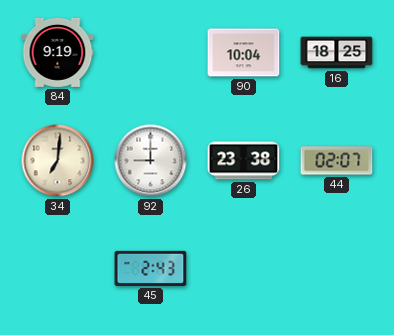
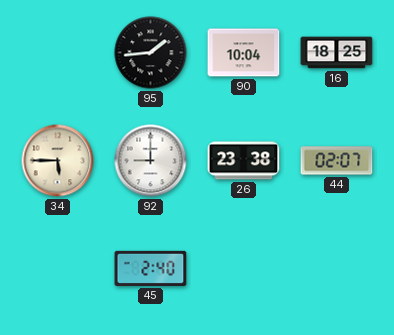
84: 9:19 -> none (58, 52)
95: none -> 1:44 (151, 53)
34: 7:01 -> 5:45 (58, 161)
45: 2:43 -> 2:40 (151, 268)
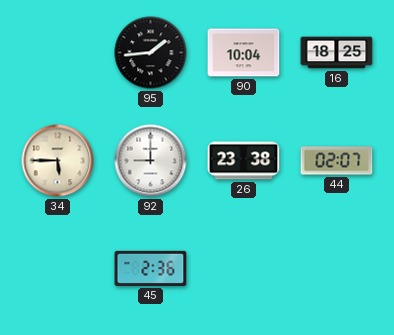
45: 2:40 -> 2:36 (151, 268)
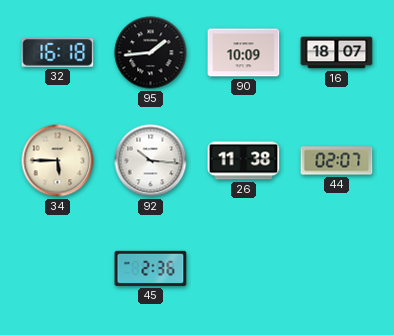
32: none -> 16:18 (58, 53)
90: 10:04 -> 10:09 (244, 53)
16: 18:25 -> 18:07 (337, 53)
92: 9:00 -> 10:16 (151, 161)
26: 23:38 -> 11:38 (244, 161)
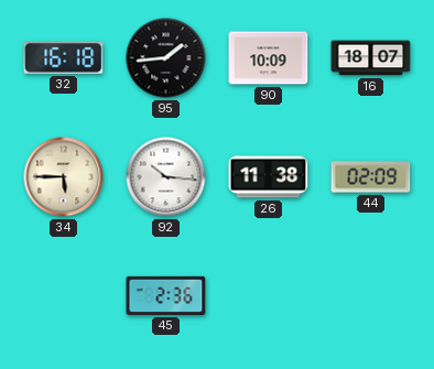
44: 02:07 -> 02:09 (371, 177)
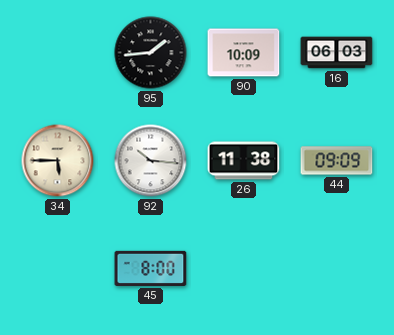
32: 16:18 -> none (64, 58)
16: 18:07 -> 06:03 (337, 53)
44: 02:09 -> 09:09 (337, 161)
45: 2:36 -> 8:00 (151, 268)
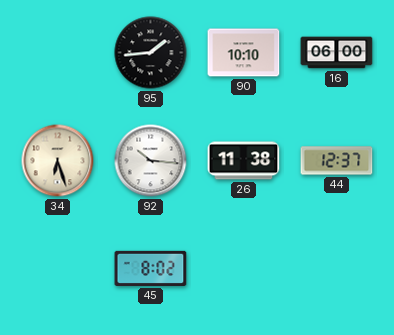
90: 10:09 -> 10:10 (244, 53)
16: 06:03 -> 06:00 (337, 53)
34: 5:45 -> 6:27 (58, 161)
44: 09:09 -> 12:37 (337, 161)
45: 8:00 -> 8:02 (151, 268)
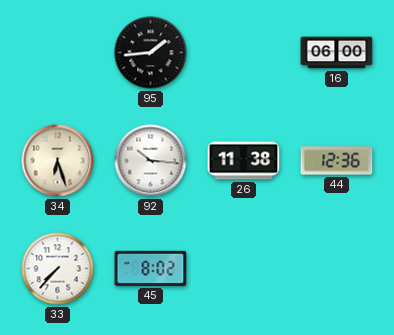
90: 10:10 -> none (244, 53)
44: 12:37 -> 12:36 (337, 161)
33: none -> 7:37 (58, 269)
